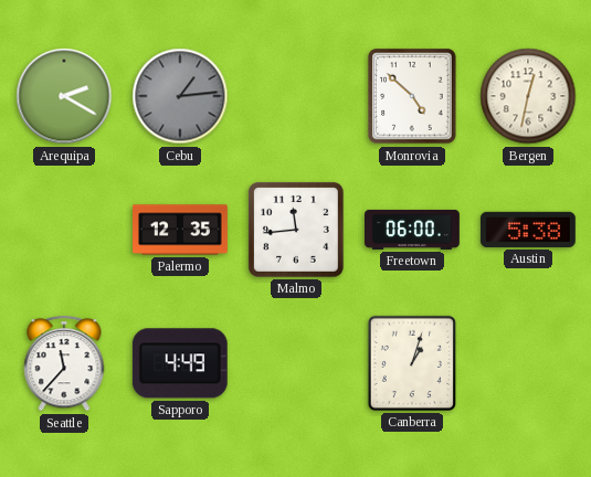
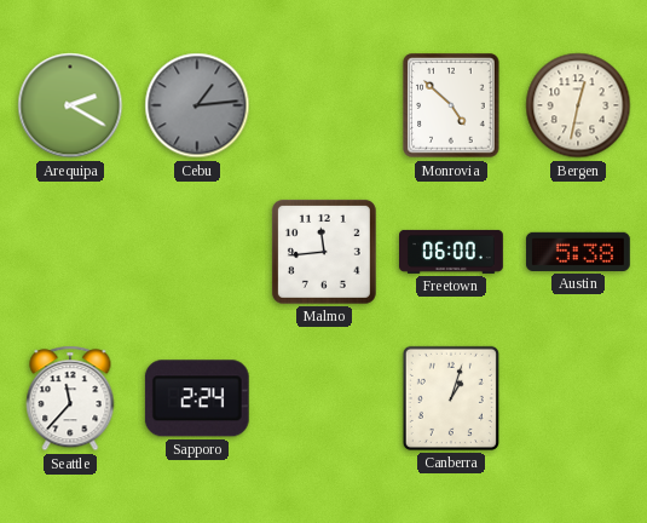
Palermo: 12:35 -> none (181, 230)
Sapporo: 4:49 -> 2:24 (197, 398)
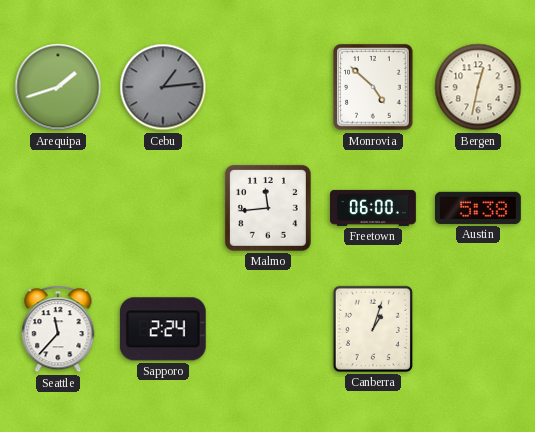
Arequipa: 2:20 -> 1:42 (58, 87)
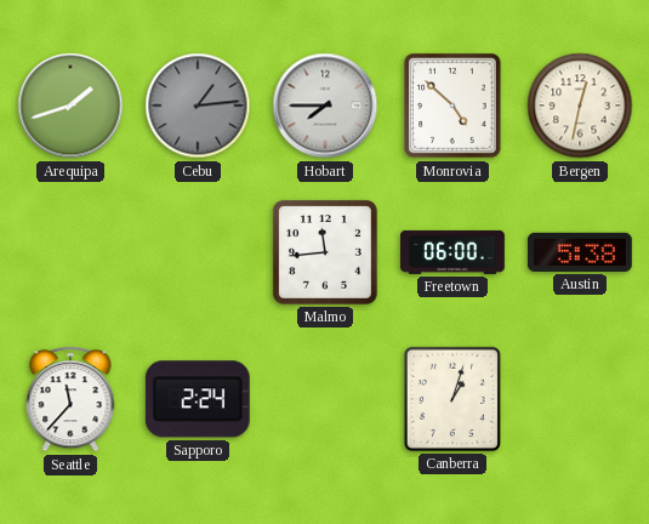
Hobart: none -> 7:45 (325, 106)
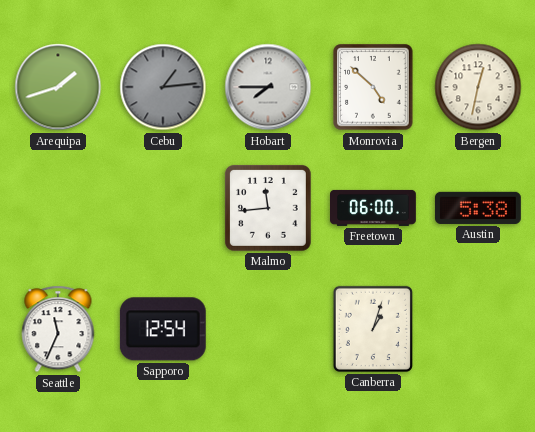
Seattle: 11:37 -> 11:34 (58, 329)
Sapporo: 2:24 -> 12:54 (163, 329)
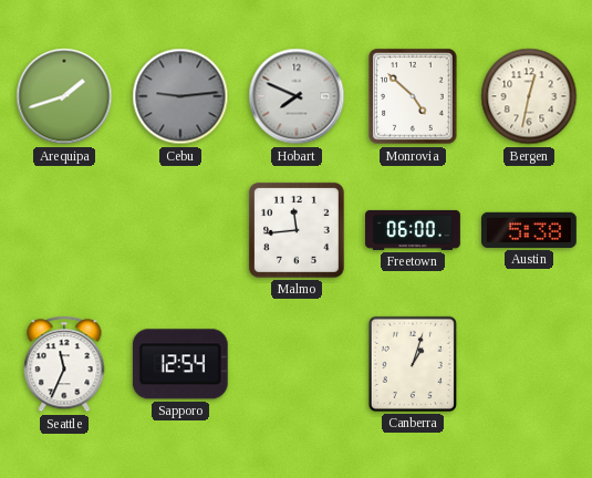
Cebu: 1:14 -> 9:14 (180, 96)
Hobart: 7:45 -> 7:49 (297, 96)
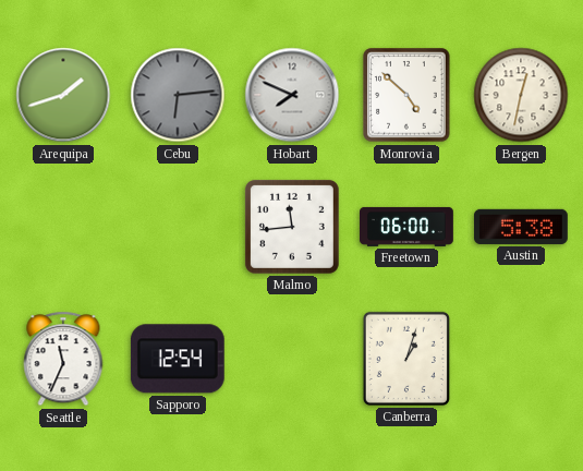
Cebu: 9:14 -> 6:14 (178, 95)
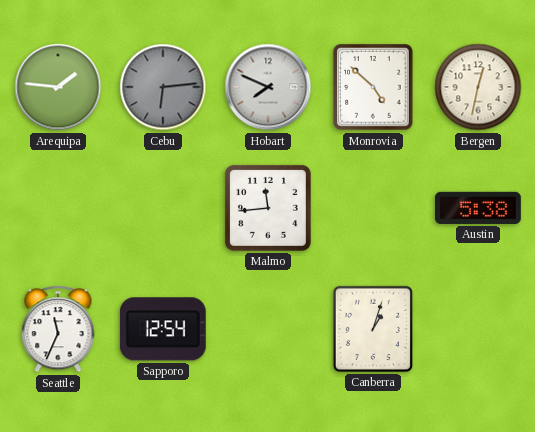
Arequipa: 1:42 -> 1:46 (58, 87)
Freetown: 06:00 -> none (408, 227)
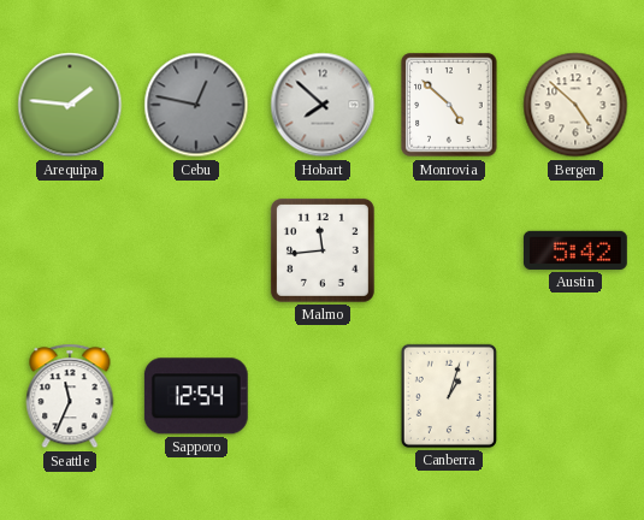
Cebu: 6:14 -> 12:47 (196, 105)
Hobart: 7:49 -> 7:52 (323, 105)
Bergen: 12:32 -> 4:52 (575, 105)
Austin: 5:38 -> 5:42 (575, 250)
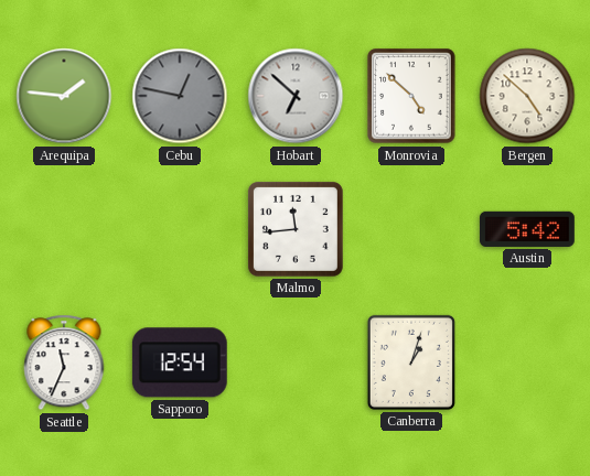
Hobart: 7:52 -> 6:52 (296, 96)
